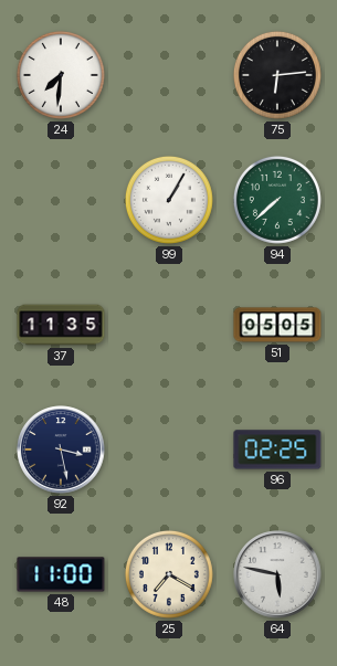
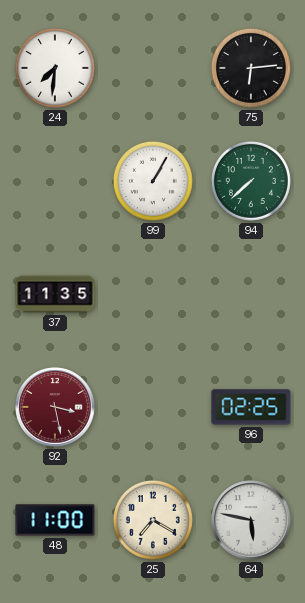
51: 05:05 -> none (277, 325)
92 dial: navy -> burgundy (55, 407)
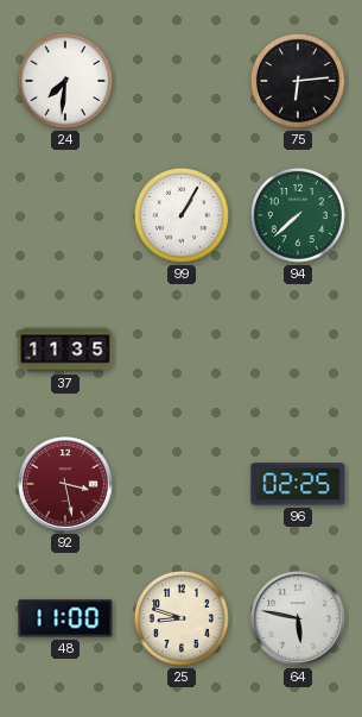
25: 7:20 -> 8:48 (182, 618)
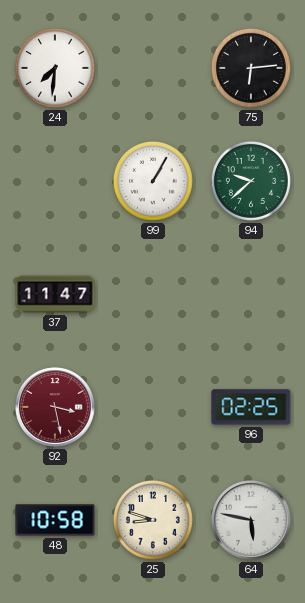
94: 7:38 -> 9:38 (251, 181)
37: 11:35 -> 11:47 (55, 294)
48: 11:00 -> 10:58 (55, 520)
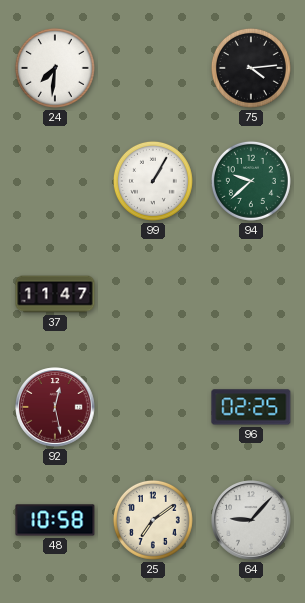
75: 6:14 -> 4:14 (251, 68)
92: 3:28 -> 12:28 (55, 407)
25: 8:48 -> 7:09 (153, 520)
64: 5:47 -> 9:07 (251, 520)
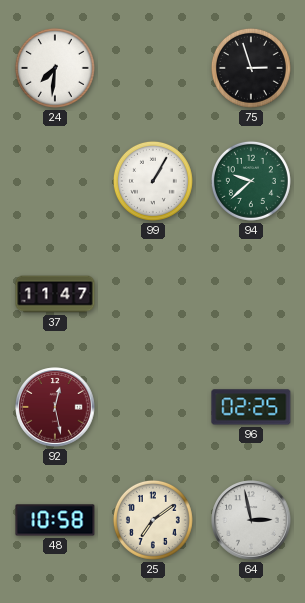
75: 4:14 -> 2:57 (251, 68)
64: 9:07 -> 2:58 (251, 520)
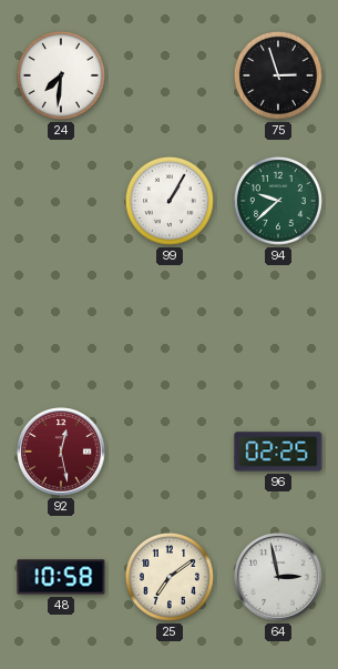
37: 11:47 -> none (55, 294)
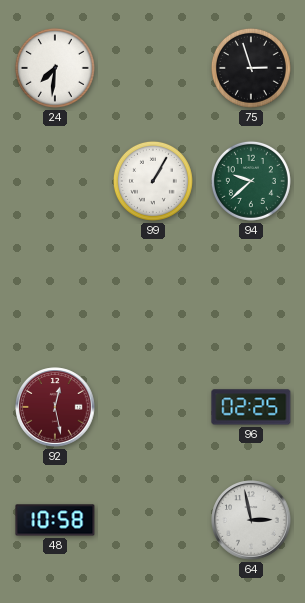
25: 7:09 -> none (170, 577)
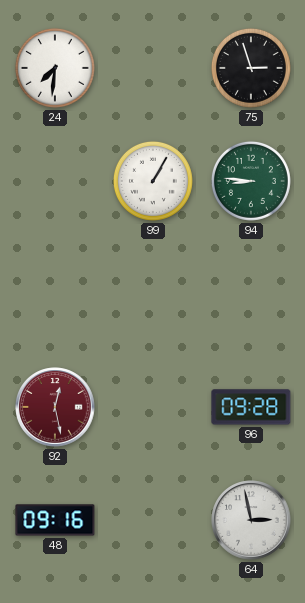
94: 9:38 -> 8:46 (251, 181)
96: 02:25 -> 09:28 (251, 407)
48: 10:58 -> 09:16 (55, 520)
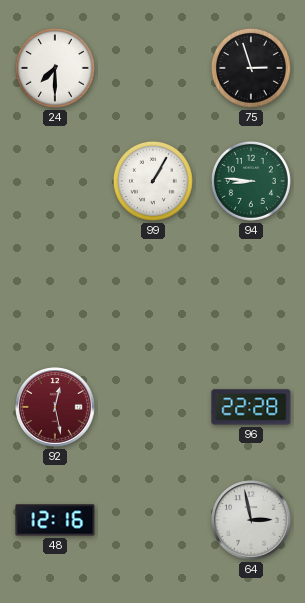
24: 7:31 -> 7:30 (55, 68)
96: 09:28 -> 22:28 (251, 407)
48: 09:16 -> 12:16 (55, 520)
